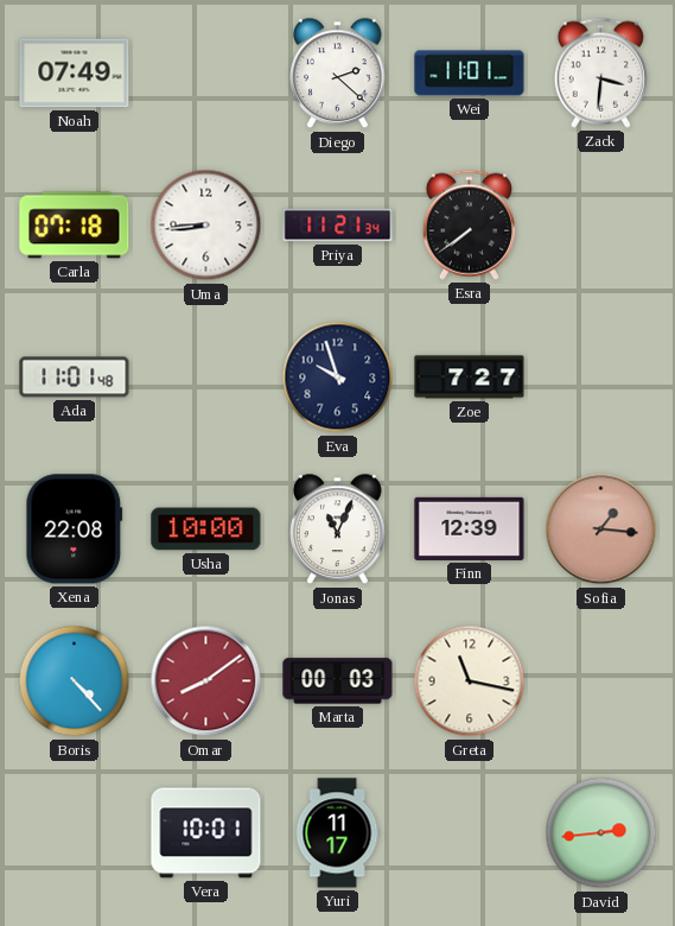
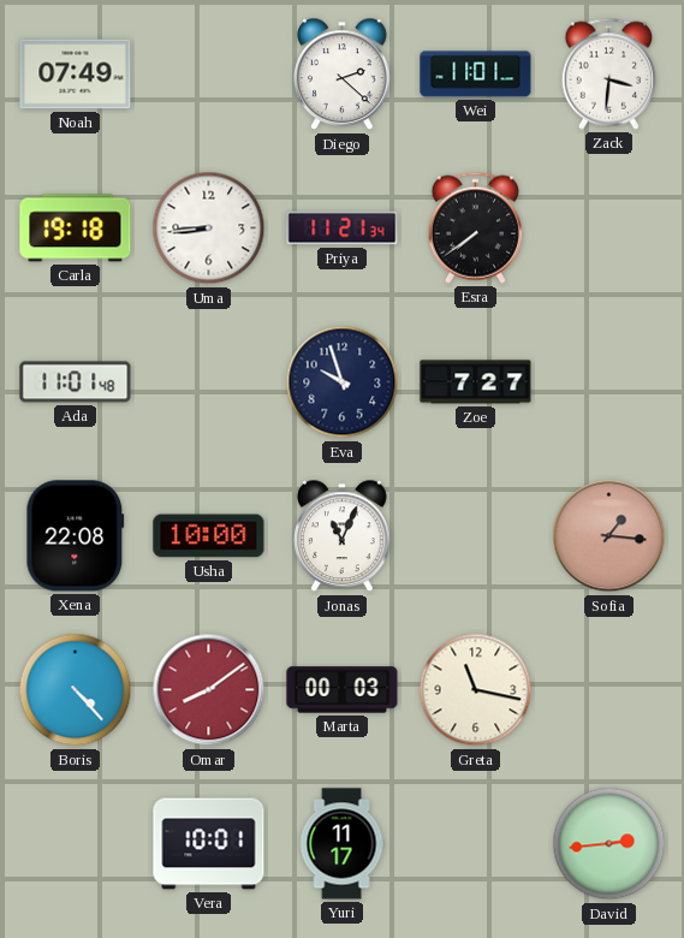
Carla: 07:18 -> 19:18 (76, 228)
Finn: 12:39 -> none (470, 528)
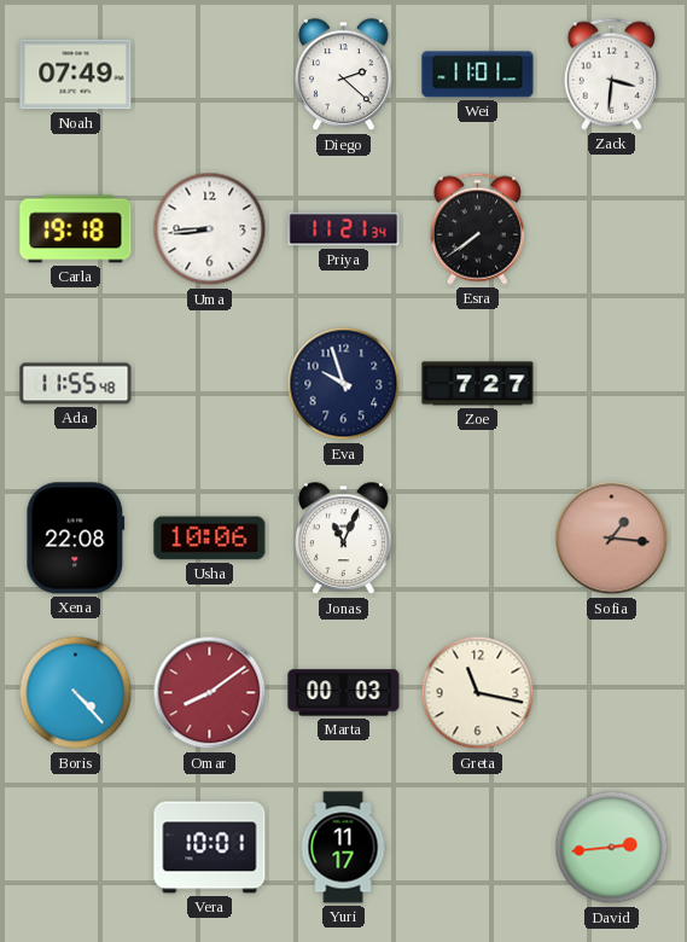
Ada: 11:01 -> 11:55 (76, 384)
Usha: 10:00 -> 10:06 (210, 539)
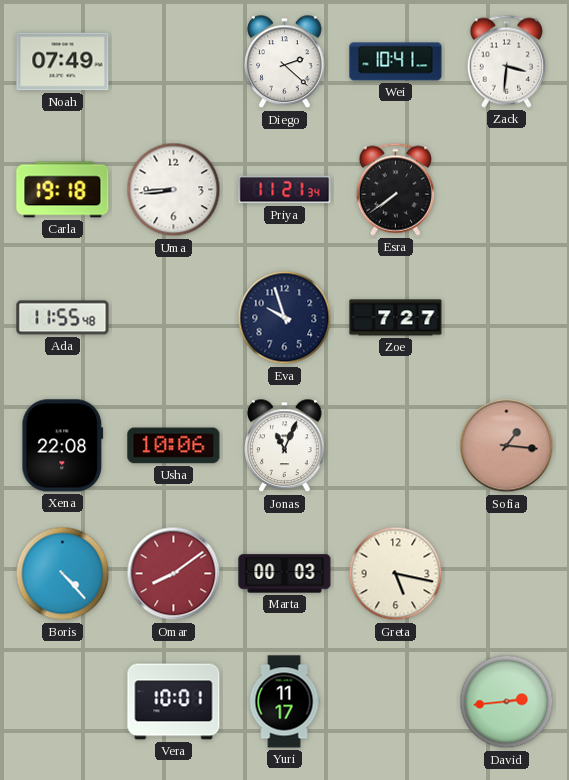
Wei: 11:01 -> 10:41 (396, 62)
Greta: 11:17 -> 5:17 (396, 574)
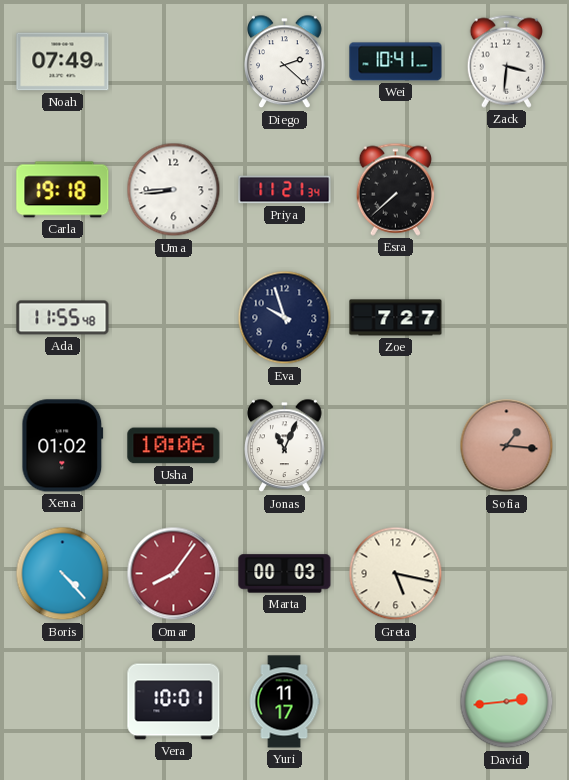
Esra: 7:39 -> 7:38 (395, 189)
Xena: 22:08 -> 01:02 (63, 446)
Omar: 8:09 -> 8:06 (174, 574)
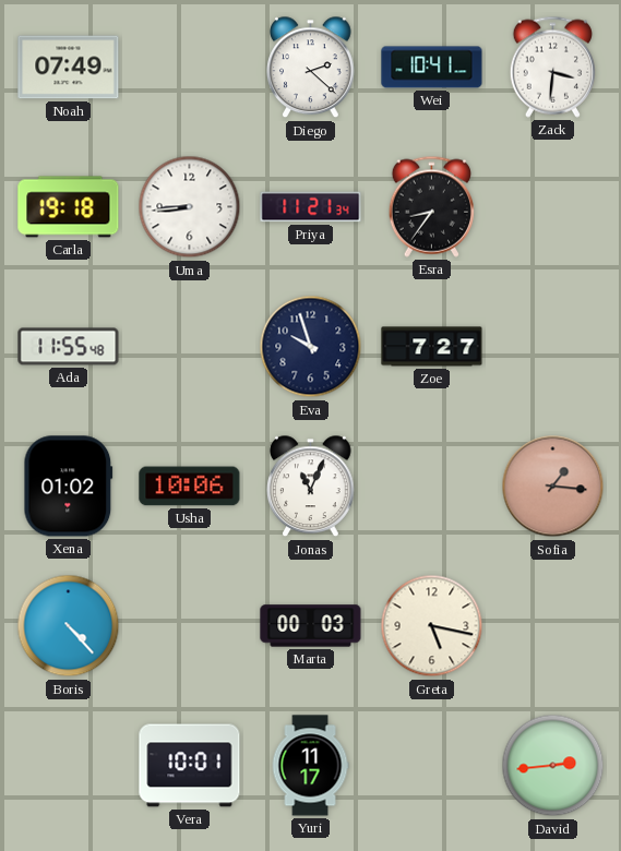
Esra: 7:38 -> 8:36 (431, 206)
Omar: 8:06 -> none (174, 574)
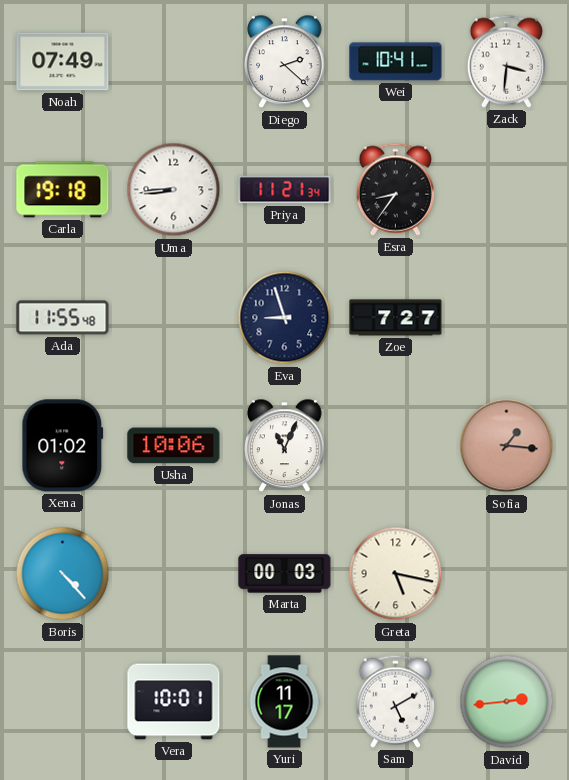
Eva: 9:57 -> 8:57 (285, 318)
Sam: none -> 5:10 (395, 701)
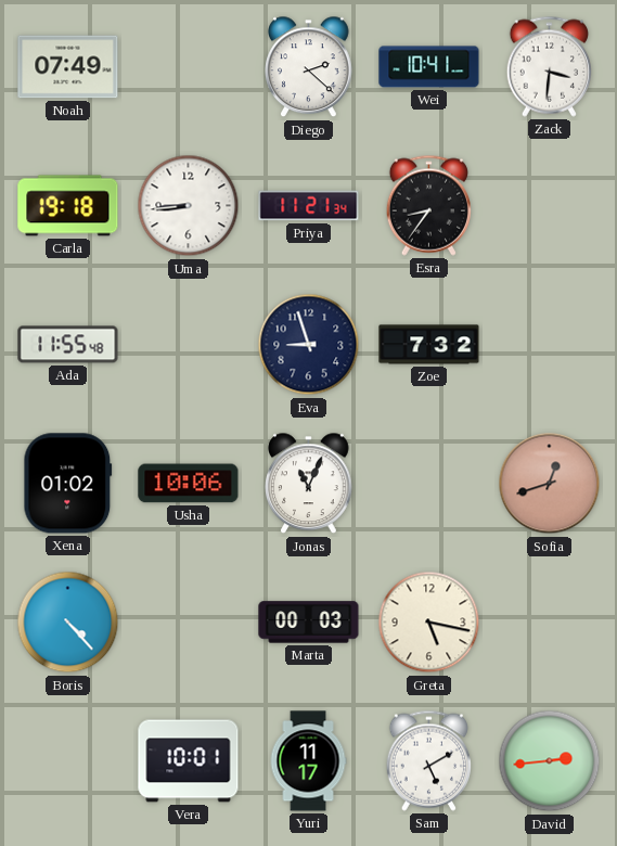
Zoe: 7:27 -> 7:32 (429, 345)
Sofia: 1:16 -> 12:42 (550, 484)
